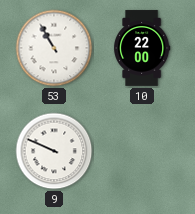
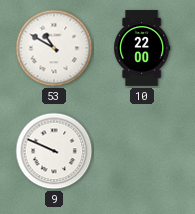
53: 10:55 -> 10:50 (54, 48)
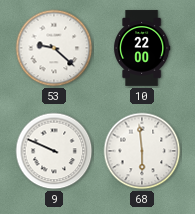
53: 10:50 -> 9:22 (54, 48)
68: none -> 5:59 (142, 151)
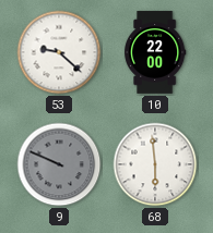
9 dial: white -> grey (59, 164)
